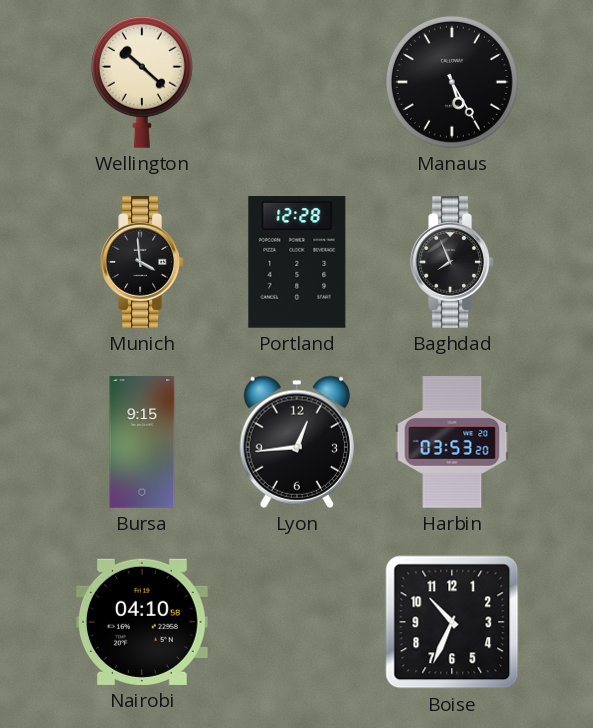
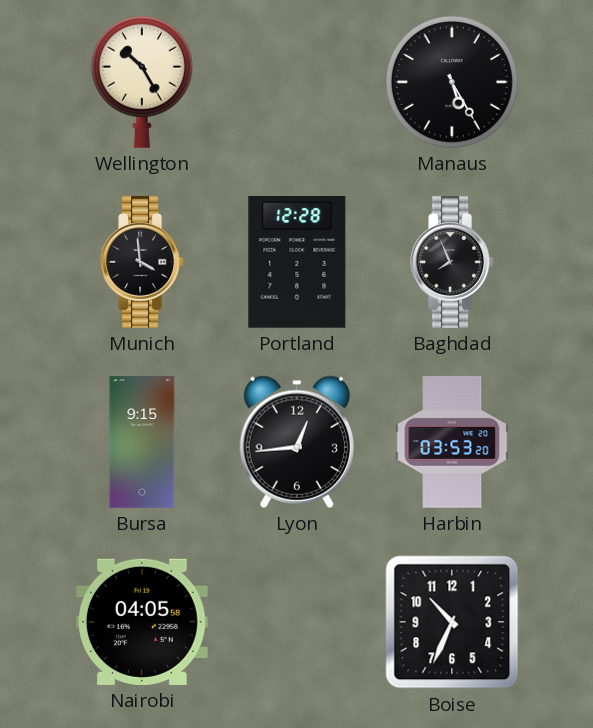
Wellington: 10:22 -> 10:25 (142, 82)
Nairobi: 04:10 -> 04:05 (142, 622)
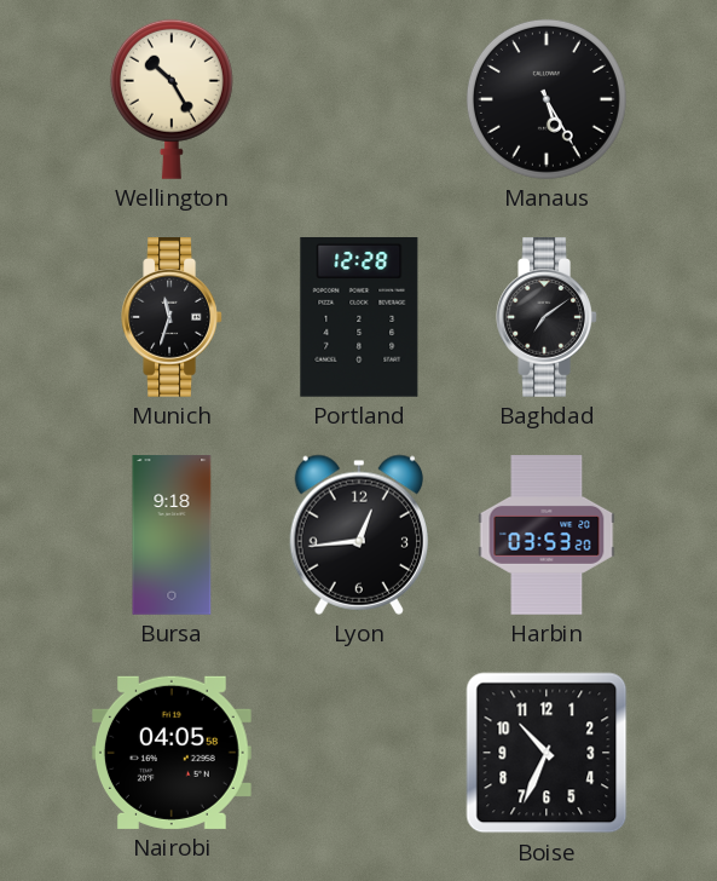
Munich: 3:59 -> 11:33 (172, 317)
Baghdad: 7:56 -> 7:09 (547, 317)
Bursa: 9:15 -> 9:18 (172, 535)
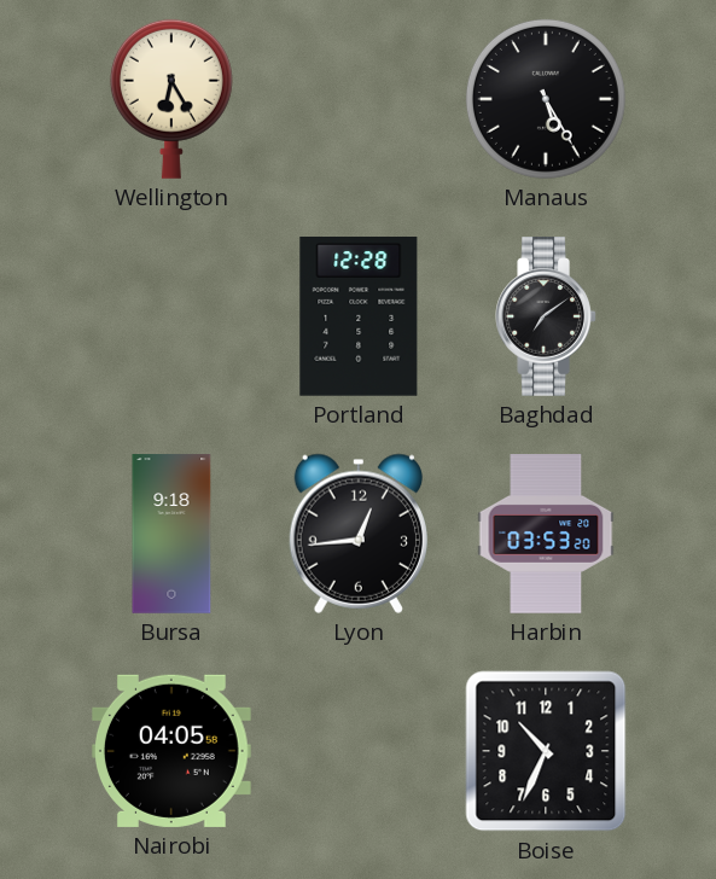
Wellington: 10:25 -> 6:25 (171, 99)
Munich: 11:33 -> none (172, 317)
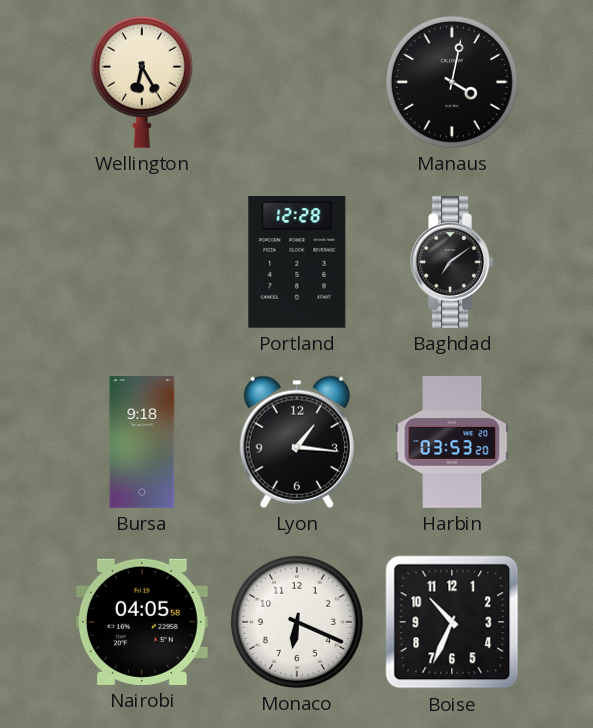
Manaus: 5:25 -> 4:02 (452, 82)
Lyon: 12:44 -> 1:16 (296, 442)
Monaco: none -> 6:19 (297, 622)
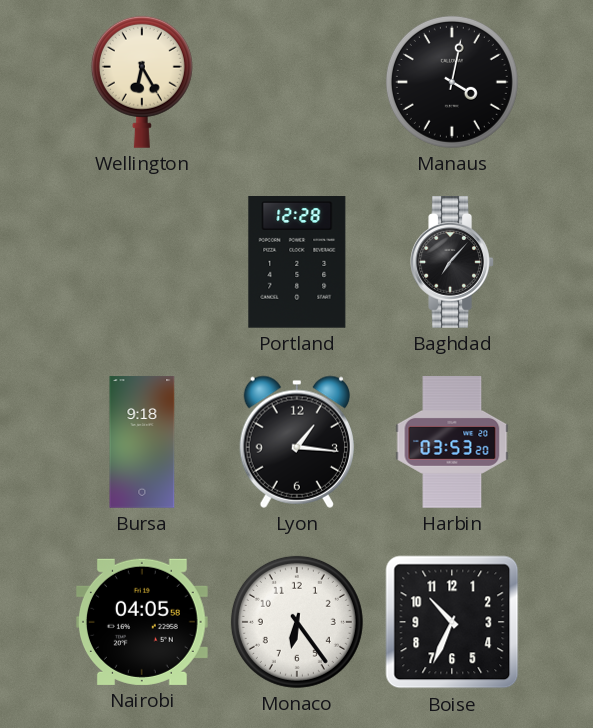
Baghdad: 7:09 -> 7:07 (452, 262)
Monaco: 6:19 -> 6:24 (297, 622)
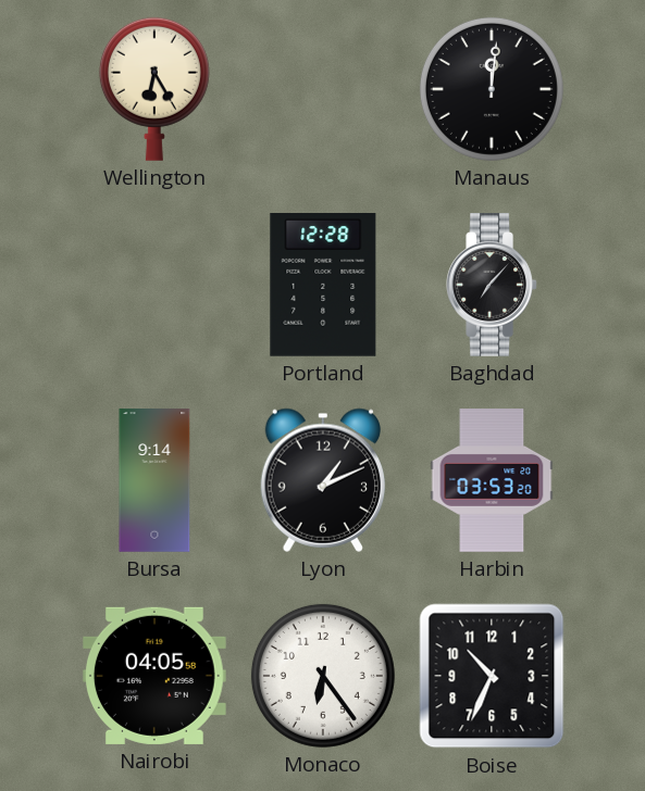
Manaus: 4:02 -> 12:01 (492, 89)
Bursa: 9:18 -> 9:14 (154, 480)
Lyon: 1:16 -> 1:11 (322, 480)
